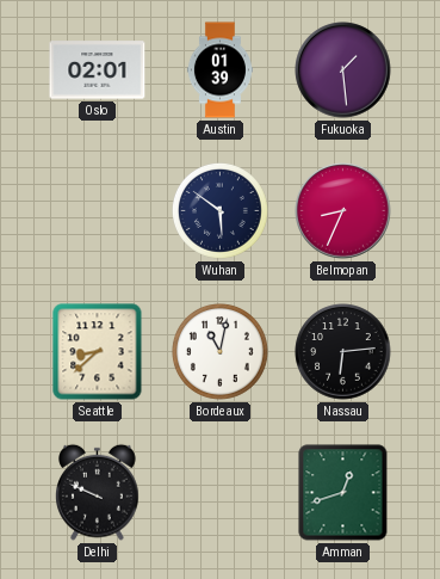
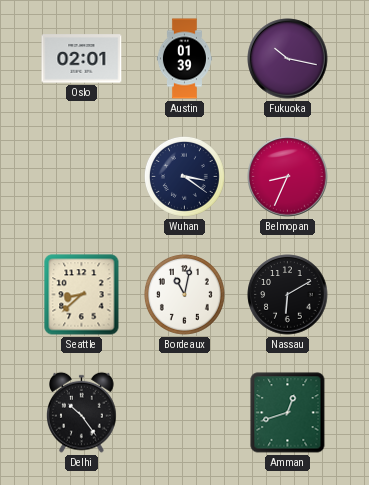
Fukuoka: 1:29 -> 10:17 (288, 59)
Wuhan: 5:51 -> 3:21 (184, 176)
Nassau: 6:14 -> 6:10 (288, 295)
Delhi: 9:49 -> 10:24 (82, 412)
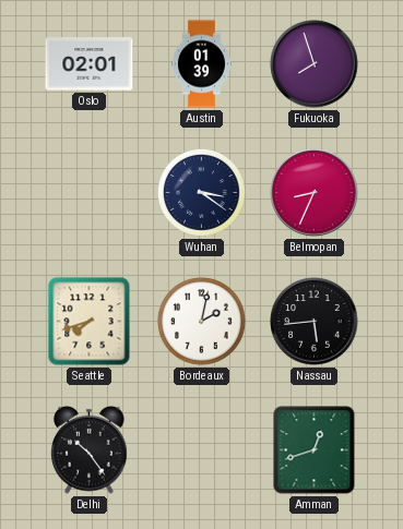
Fukuoka: 10:17 -> 7:57 (315, 64)
Seattle: 8:38 -> 7:42 (90, 322)
Bordeaux: 11:02 -> 2:02 (201, 321)
Nassau: 6:10 -> 5:44 (315, 322)
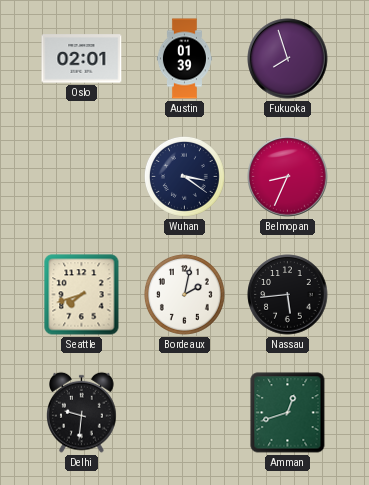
Delhi: 10:24 -> 9:31 (82, 412)
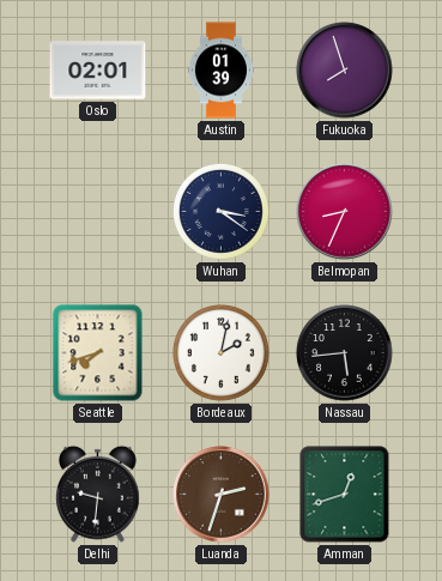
Luanda: none -> 2:33 (222, 495)
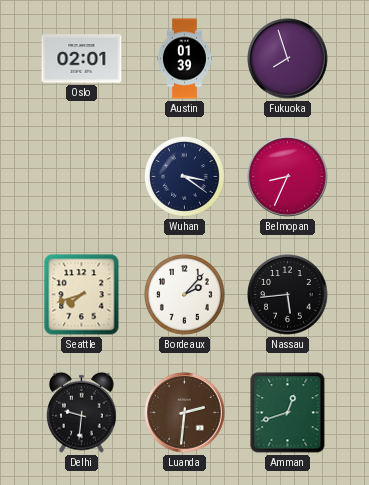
Bordeaux: 2:02 -> 2:07 (184, 294)
Luanda: 2:33 -> 2:31 (185, 413)
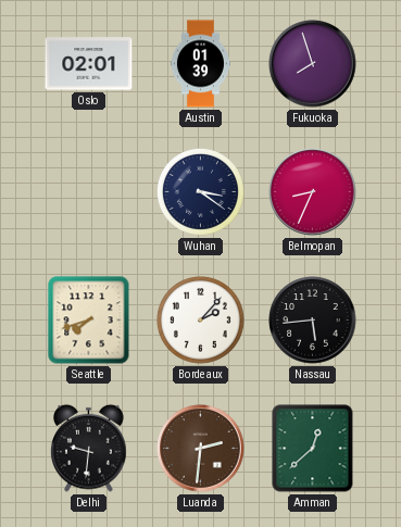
Amman: 12:42 -> 12:38 (313, 449)
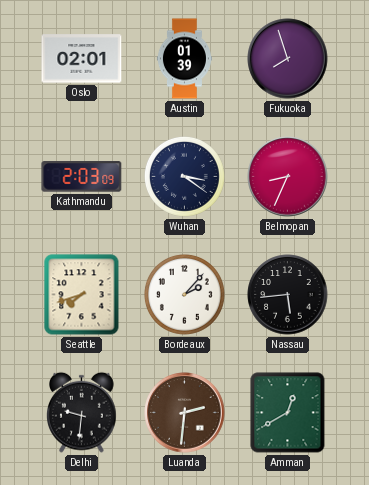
Kathmandu: none -> 2:03 (82, 177)
Amman: 12:38 -> 12:40 (288, 413)
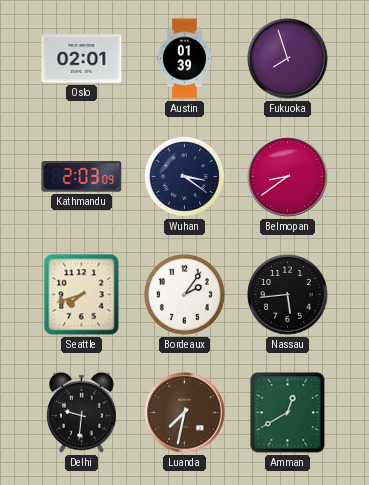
Belmopan: 8:34 -> 8:39 (288, 177)
Bordeaux: 2:07 -> 2:06 (184, 294)
Luanda: 2:31 -> 7:32 (185, 413)
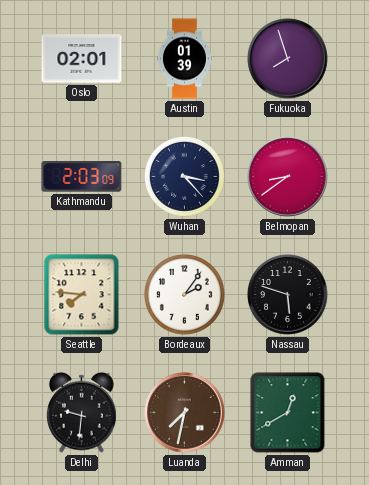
Wuhan: 3:21 -> 3:23 (184, 176)
Seattle: 7:42 -> 7:46 (82, 295)
Nassau: 5:44 -> 5:48 (288, 295)
